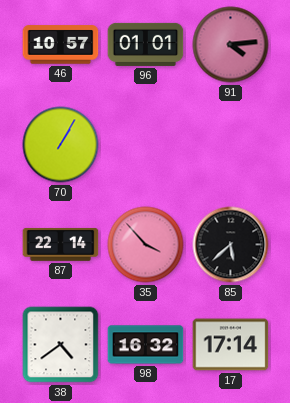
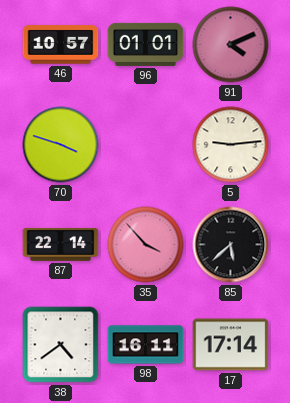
91: 4:14 -> 4:11 (231, 45)
70: 1:05 -> 3:48 (61, 145)
5: none -> 9:14 (231, 145)
98: 16:32 -> 16:11 (146, 345)
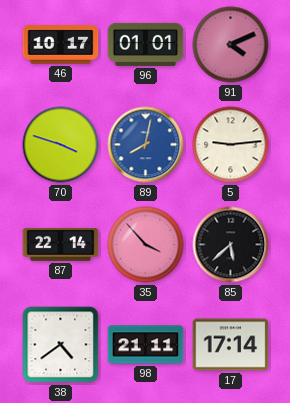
46: 10:57 -> 10:17 (61, 45)
89: none -> 8:02 (146, 145)
98: 16:11 -> 21:11 (146, 345)
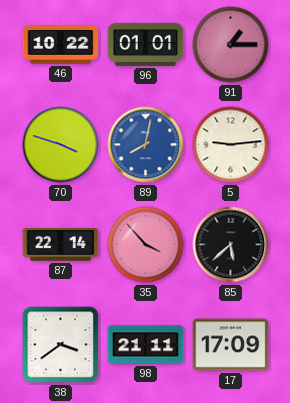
46: 10:17 -> 10:22 (61, 45)
91: 4:11 -> 1:15 (231, 45)
38: 4:39 -> 3:39 (61, 345)
17: 17:14 -> 17:09 (231, 345)
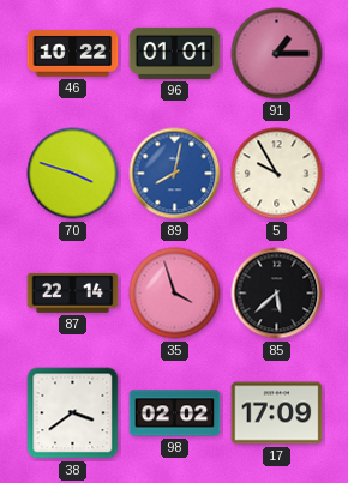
5: 9:14 -> 9:55 (277, 174)
35: 3:53 -> 3:57 (175, 294)
98: 21:11 -> 02:02 (175, 413)
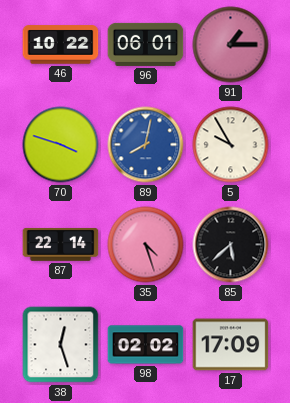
96: 01:01 -> 06:01 (146, 44)
35: 3:57 -> 4:27 (146, 245)
38: 3:39 -> 12:27 (61, 345)
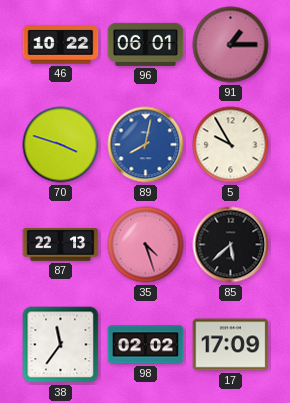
87: 22:14 -> 22:13 (61, 244)
38: 12:27 -> 11:36 (61, 345)
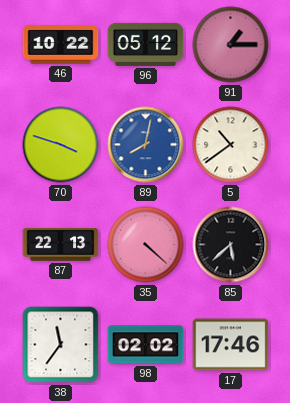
96: 06:01 -> 05:12 (146, 44)
5: 9:55 -> 10:39 (231, 145)
35: 4:27 -> 4:22 (146, 245)
17: 17:09 -> 17:46 (231, 345)
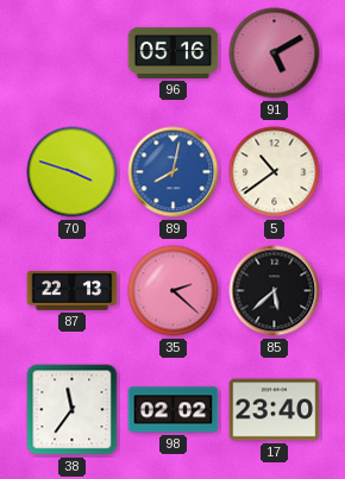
46: 10:22 -> none (61, 45)
96: 05:12 -> 05:16 (174, 52)
91: 1:15 -> 5:10 (275, 53)
35: 4:22 -> 2:22 (174, 291)
17: 17:46 -> 23:40 (275, 410)
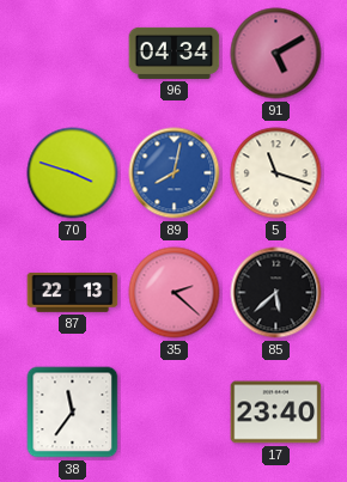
96: 05:16 -> 04:34 (175, 53)
5: 10:39 -> 11:18 (276, 173)
98: 02:02 -> none (174, 410)
